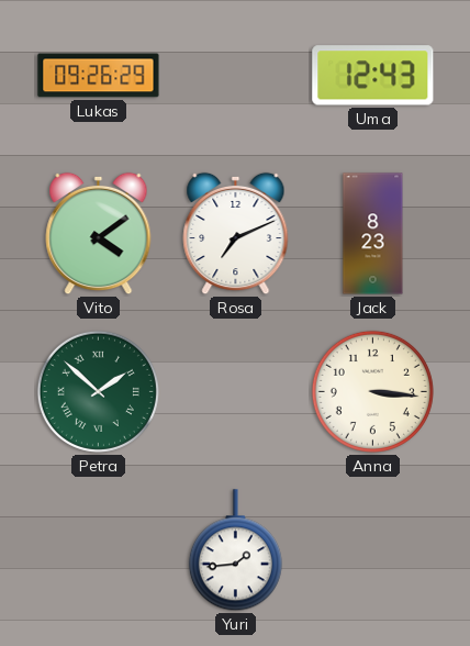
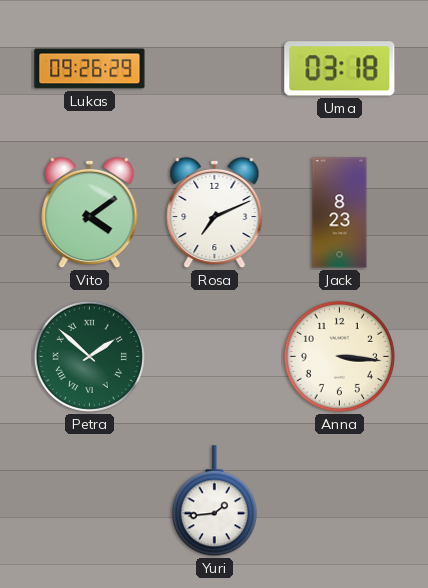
Uma: 12:43 -> 03:18 (340, 69)
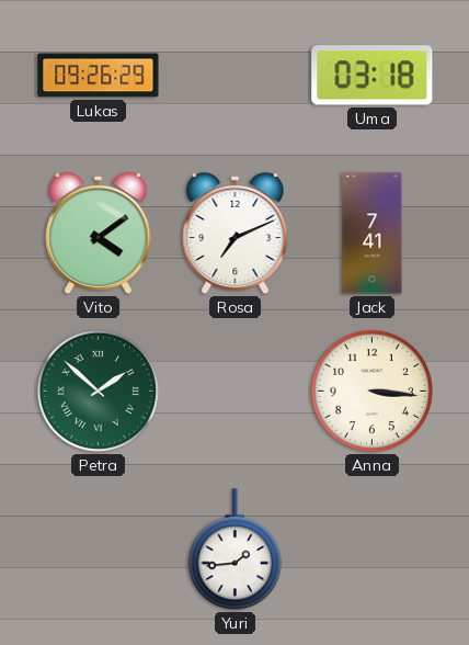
Jack: 8:23 -> 7:41 (373, 234)
